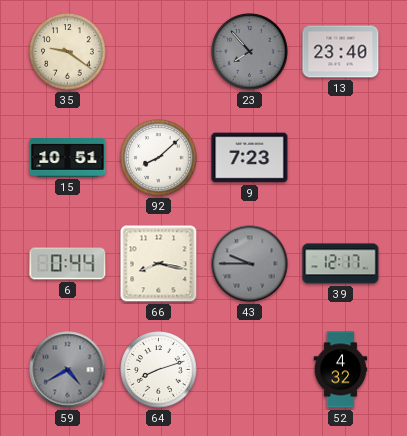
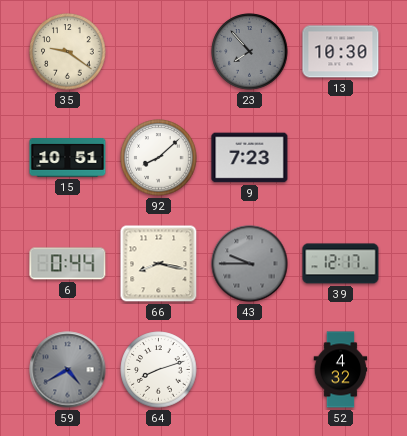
13: 23:40 -> 10:30 (341, 52)
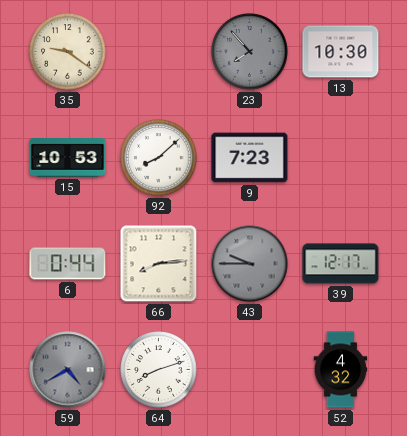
15: 10:51 -> 10:53 (68, 158)
66: 8:17 -> 8:14 (159, 264)
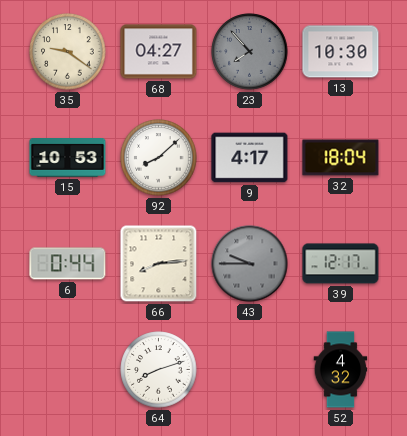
68: none -> 04:27 (159, 52)
9: 7:23 -> 4:17 (250, 158)
32: none -> 18:04 (341, 158)
59: 4:40 -> none (68, 370)
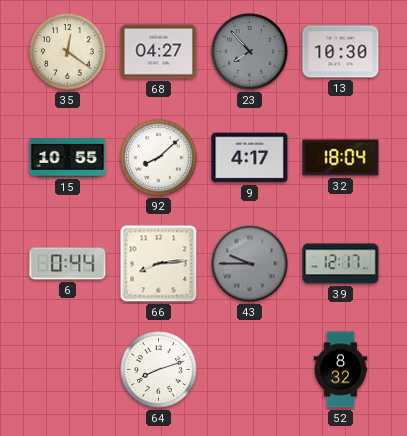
35: 9:21 -> 12:21 (68, 52)
15: 10:53 -> 10:55 (68, 158)
52: 4:32 -> 8:32 (341, 370)
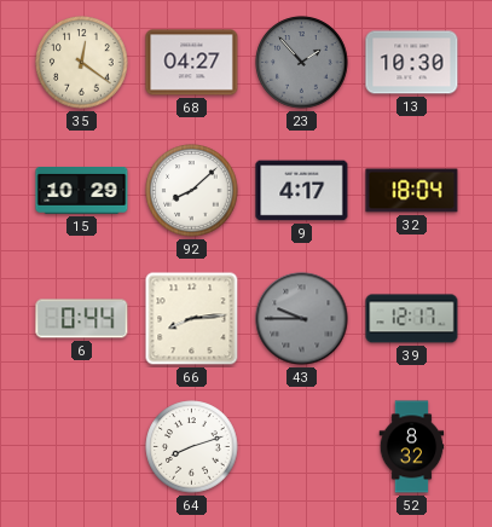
23: 7:53 -> 1:53 (302, 63)
15: 10:55 -> 10:29 (82, 191)
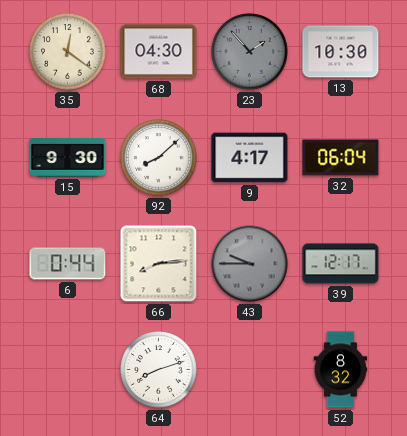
68: 04:27 -> 04:30 (159, 52)
15: 10:29 -> 9:30 (68, 158)
32: 18:04 -> 06:04 (341, 158)
